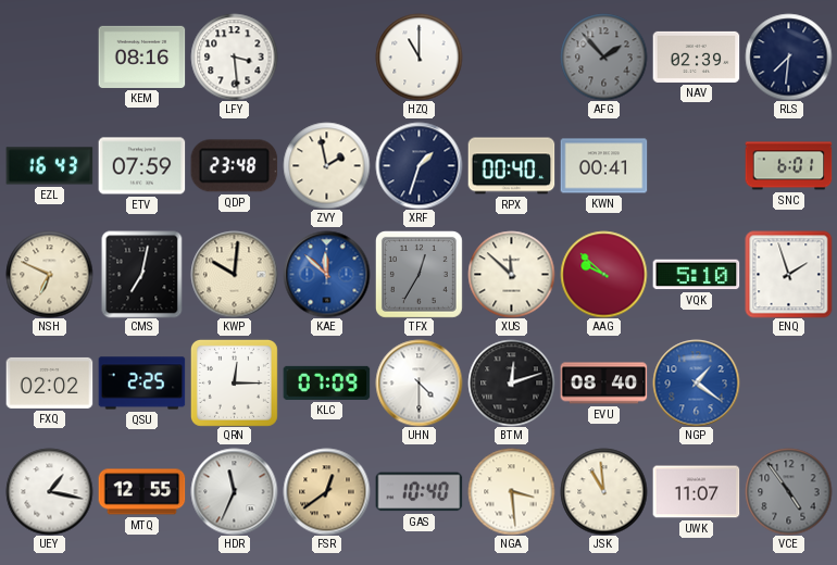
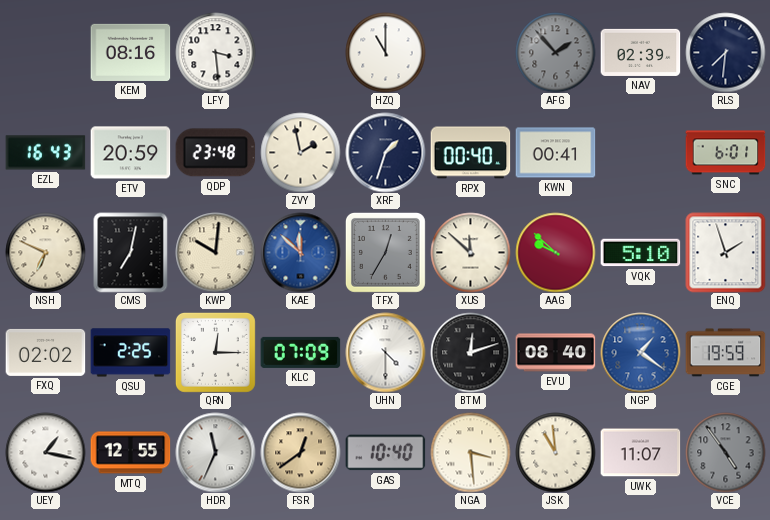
ETV: 07:59 -> 20:59 (130, 153)
CGE: none -> 19:59 (725, 353)
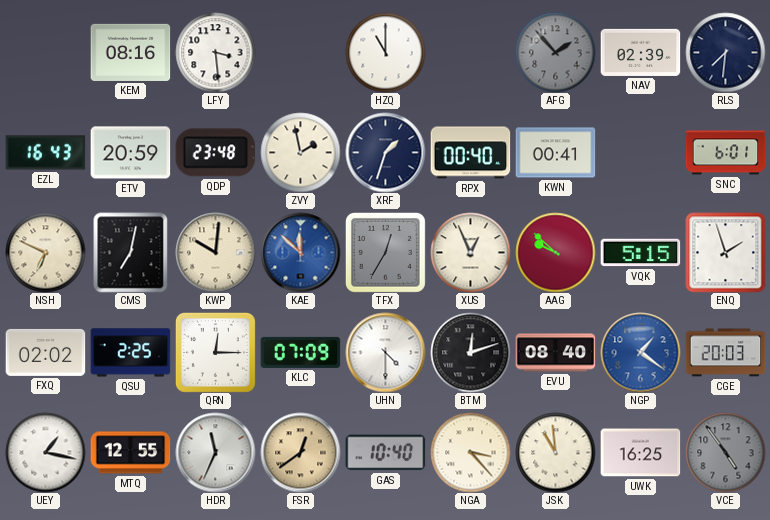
XUS: 11:52 -> 12:56 (470, 252)
VQK: 5:10 -> 5:15 (640, 253)
CGE: 19:59 -> 20:03 (725, 353)
NGA: 3:29 -> 3:23 (470, 452)
UWK: 11:07 -> 16:25 (640, 453)
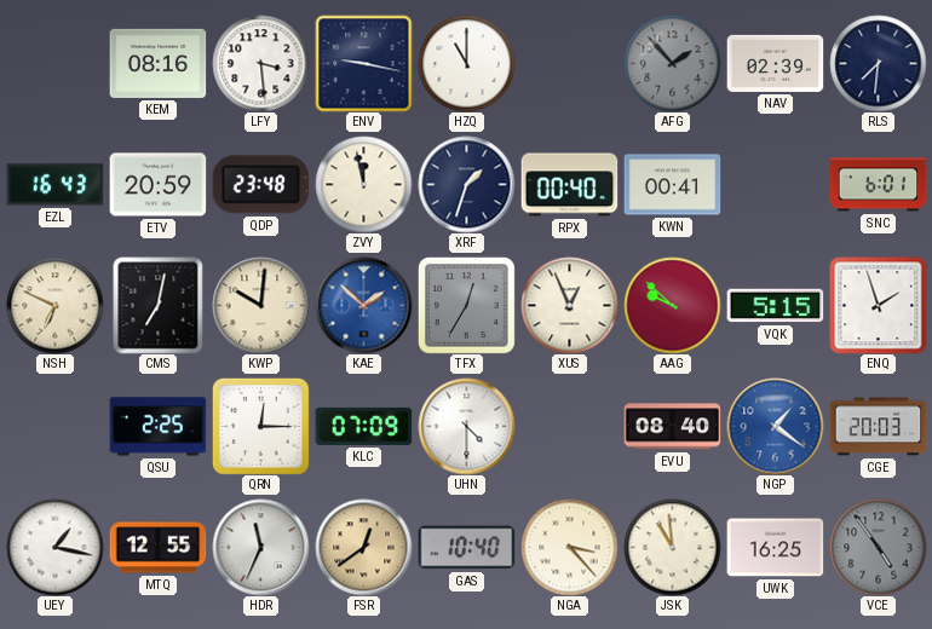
ENV: none -> 9:17 (363, 63)
ZVY: 1:58 -> 11:58 (363, 184)
KAE: 11:52 -> 1:52 (363, 305)
FXQ: 02:02 -> none (45, 352)
BTM: 12:12 -> none (470, 352)
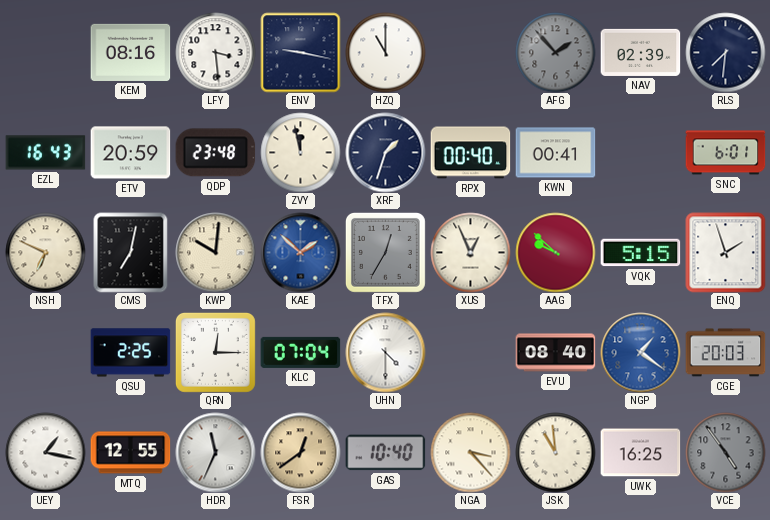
KLC: 07:09 -> 07:04 (300, 352)
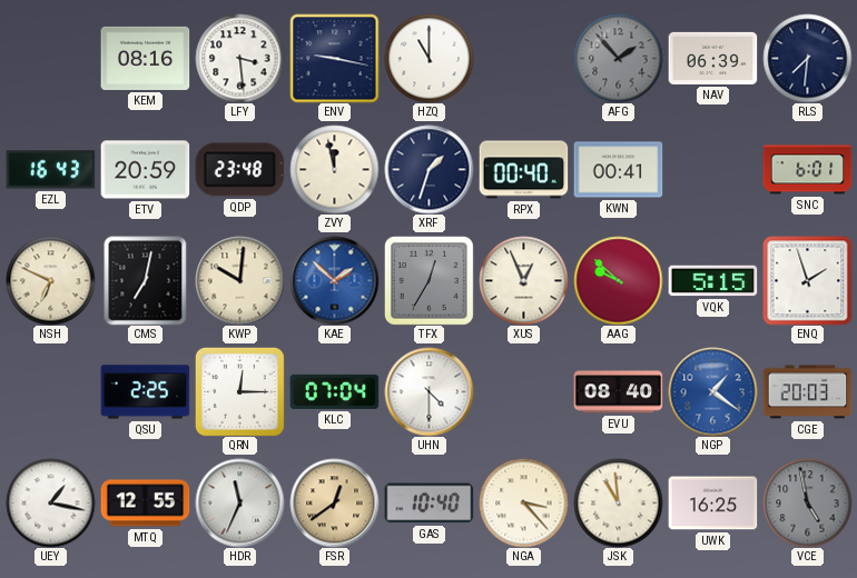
NAV: 02:39 -> 06:39 (712, 58)
VCE: 4:54 -> 4:58 (807, 502)
